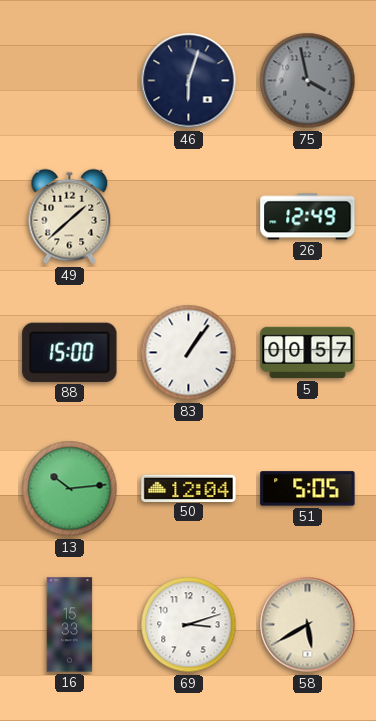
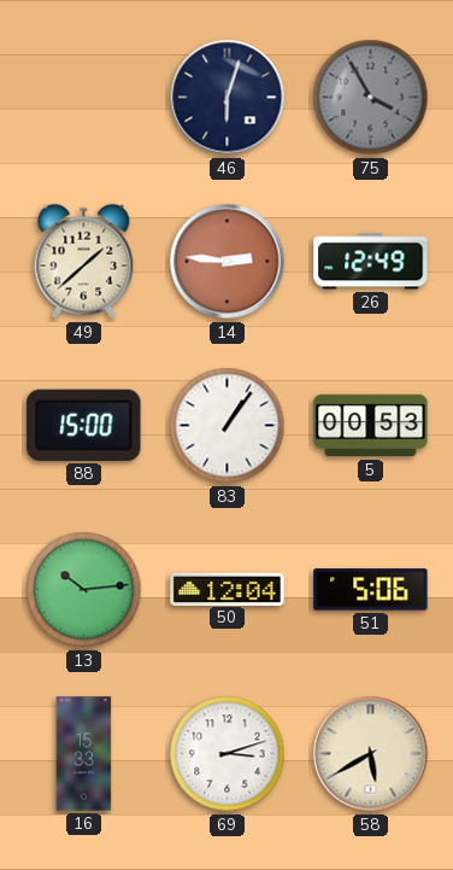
75: 3:58 -> 3:55 (371, 98)
14: none -> 2:46 (228, 262)
5: 00:57 -> 00:53 (371, 426)
51: 5:05 -> 5:06 (371, 590)
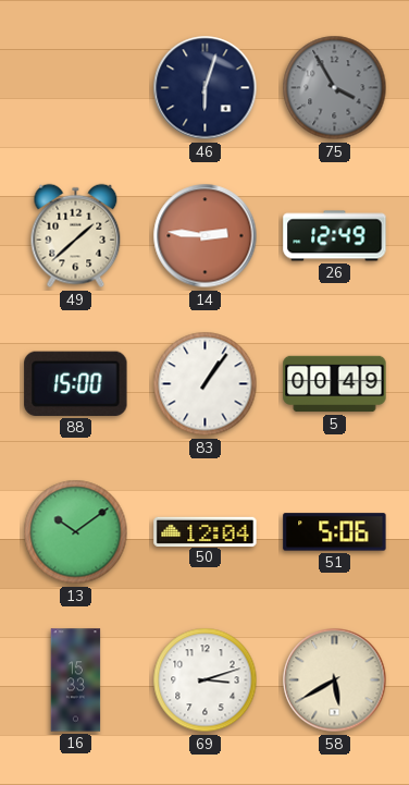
5: 00:53 -> 00:49 (335, 384)
13: 10:14 -> 10:09 (76, 532)
